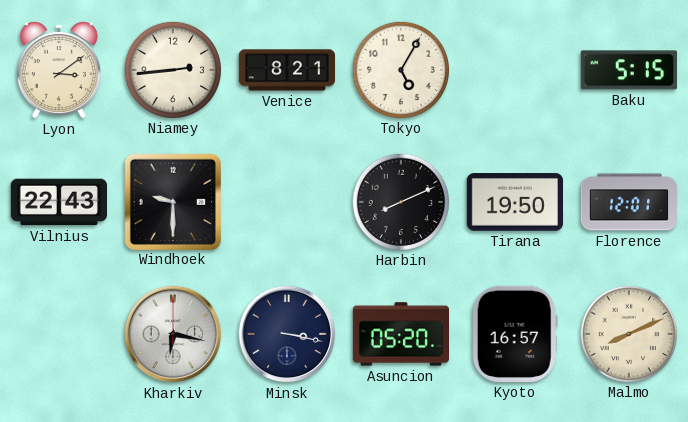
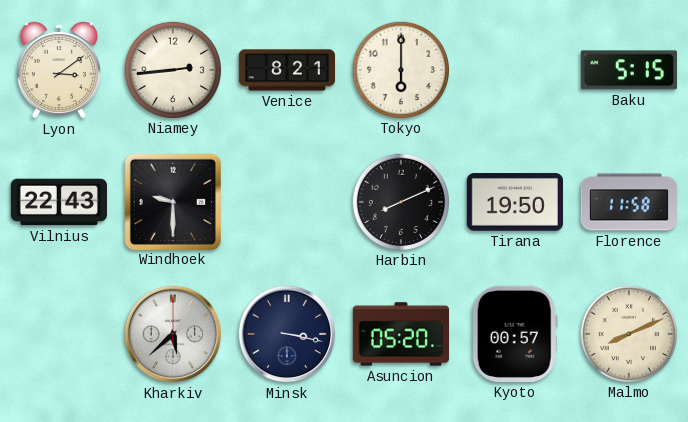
Tokyo: 5:05 -> 6:00 (400, 69)
Florence: 12:01 -> 11:58 (628, 202)
Kharkiv: 6:17 -> 5:38 (173, 334)
Kyoto: 16:57 -> 00:57 (515, 334)
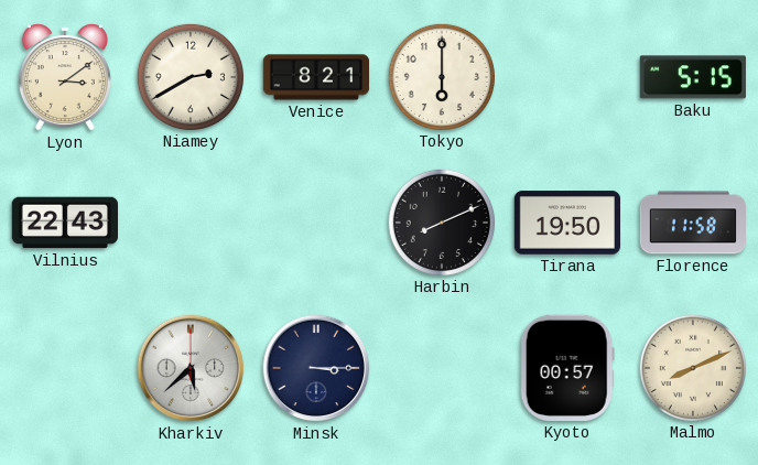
Niamey: 2:44 -> 2:40 (189, 76)
Windhoek: 9:30 -> none (172, 201)
Minsk: 3:17 -> 3:15 (316, 368)
Asuncion: 05:20 -> none (400, 334)
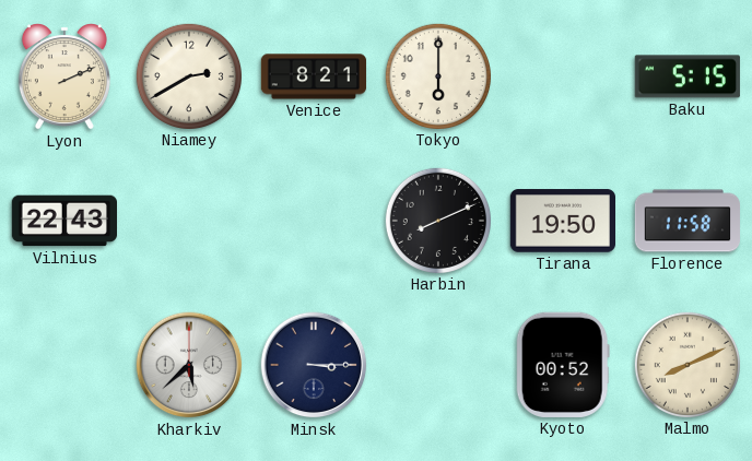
Lyon: 3:09 -> 2:11 (64, 76)
Kyoto: 00:57 -> 00:52 (563, 365)
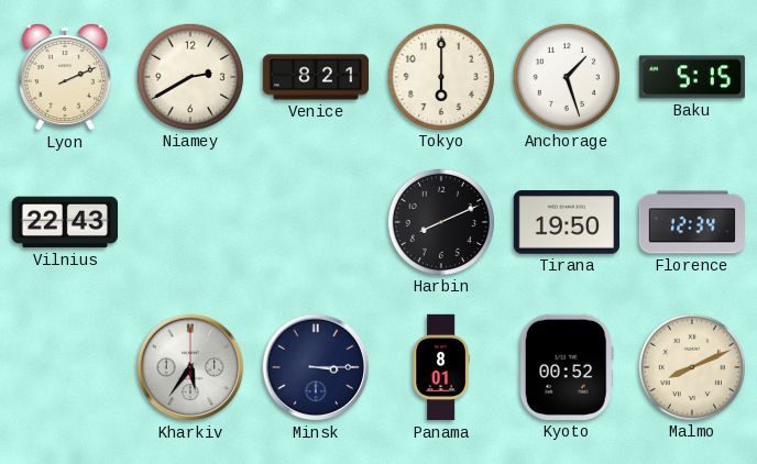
Anchorage: none -> 1:27 (566, 76)
Florence: 11:58 -> 12:34 (691, 222)
Kharkiv: 5:38 -> 5:36 (190, 367)
Panama: none -> 8:01 (441, 367)
